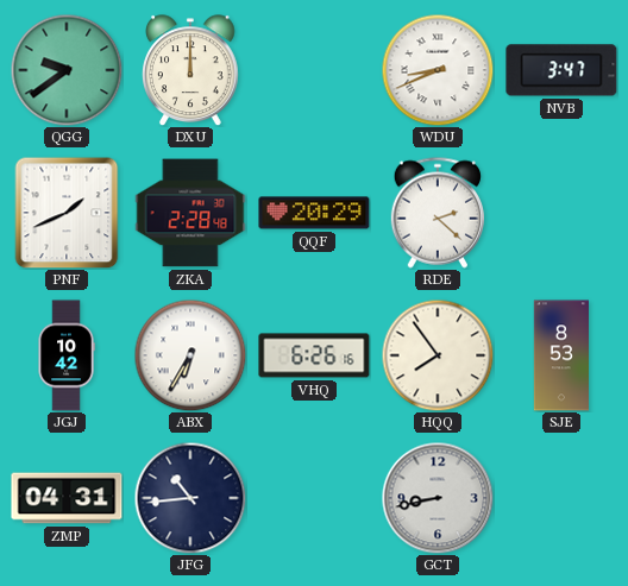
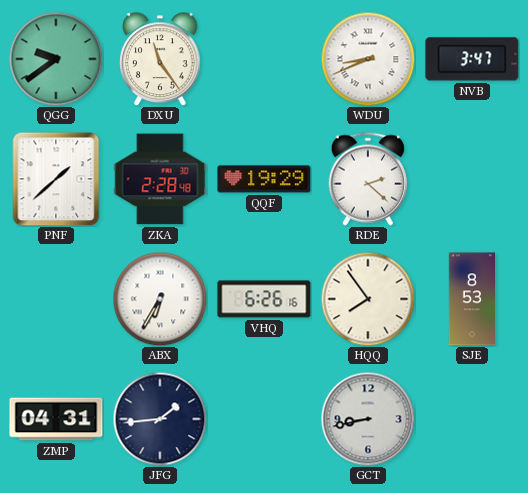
DXU: 12:00 -> 11:24 (161, 59)
PNF: 1:41 -> 1:38 (56, 179)
QQF: 20:29 -> 19:29 (264, 179)
JGJ: 10:42 -> none (67, 355)
JFG: 10:44 -> 1:44 (160, 419)
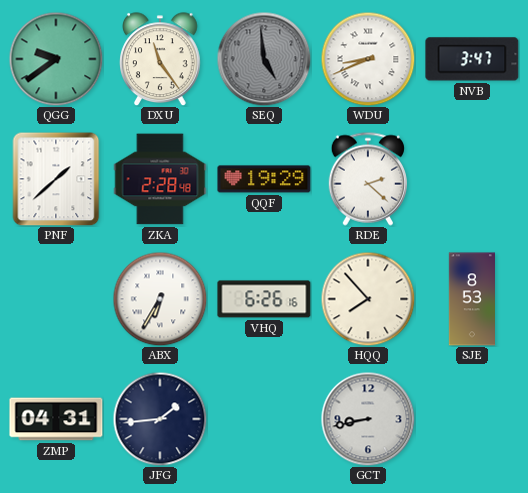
SEQ: none -> 4:59 (264, 59)
HQQ: 7:54 -> 7:53 (368, 299)
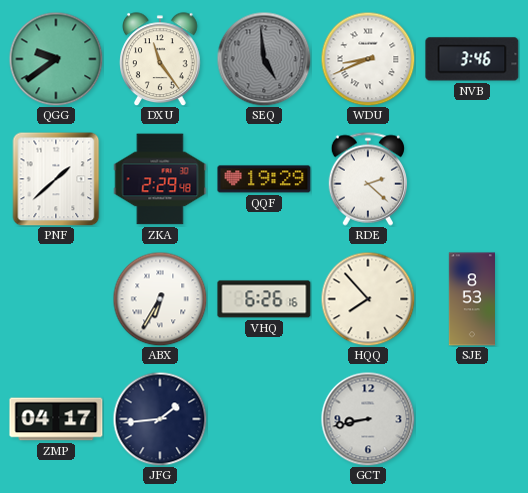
NVB: 3:47 -> 3:46 (472, 59)
ZKA: 2:28 -> 2:29 (160, 179)
ZMP: 04:31 -> 04:17 (56, 419)
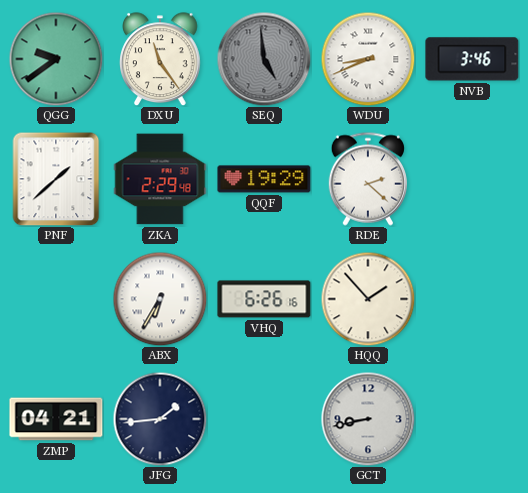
HQQ: 7:53 -> 1:53 (368, 299)
SJE: 8:53 -> none (471, 299)
ZMP: 04:17 -> 04:21 (56, 419)
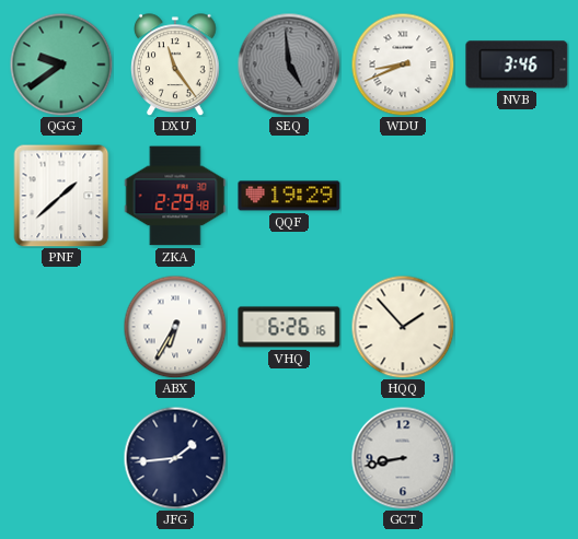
RDE: 2:22 -> none (367, 179)
ZMP: 04:21 -> none (56, 419)
